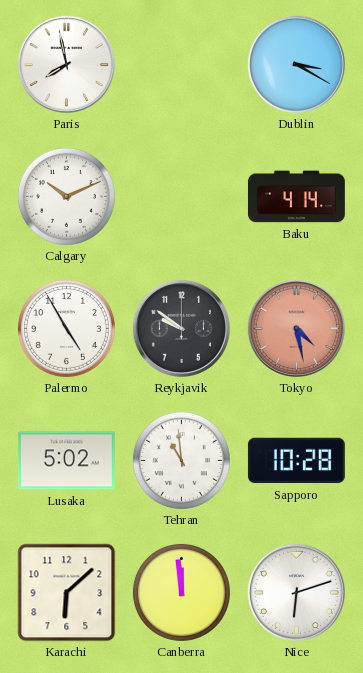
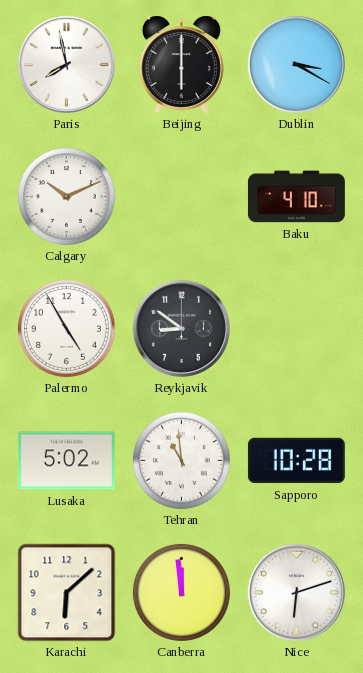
Beijing: none -> 6:00 (181, 64)
Baku: 4:14 -> 4:10 (296, 197)
Reykjavik: 9:51 -> 8:51 (181, 328)
Tokyo: 4:28 -> none (296, 328)
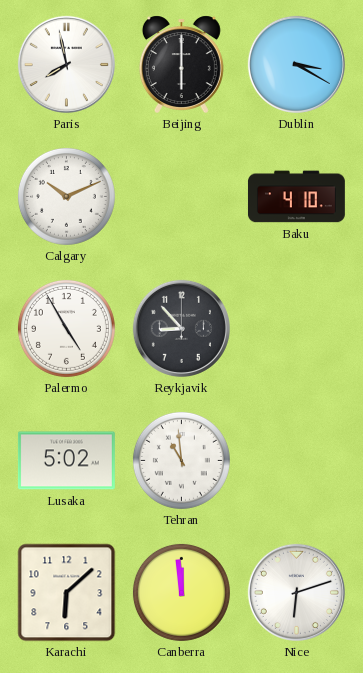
Reykjavik: 8:51 -> 8:53 (181, 328)
Sapporo: 10:28 -> none (296, 461)
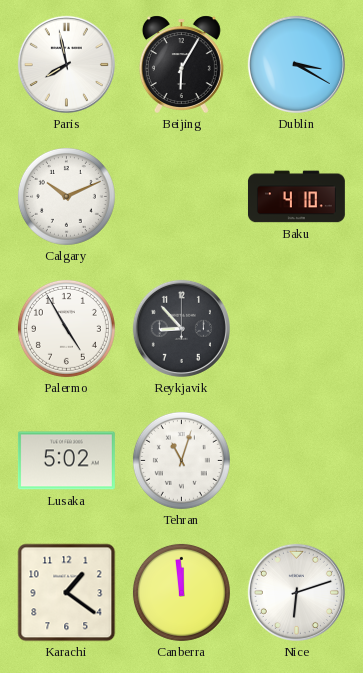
Beijing: 6:00 -> 6:05 (181, 64)
Tehran: 10:59 -> 11:03 (181, 460)
Karachi: 6:08 -> 1:21 (67, 593)
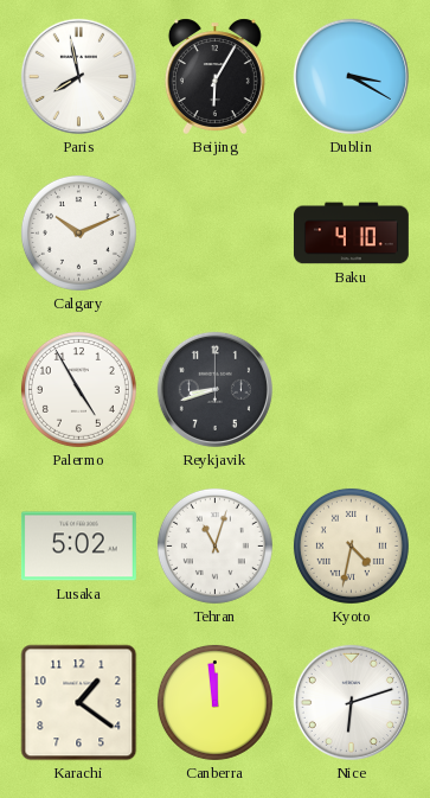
Reykjavik: 8:53 -> 8:42 (214, 389)
Kyoto: none -> 4:32 (351, 545)
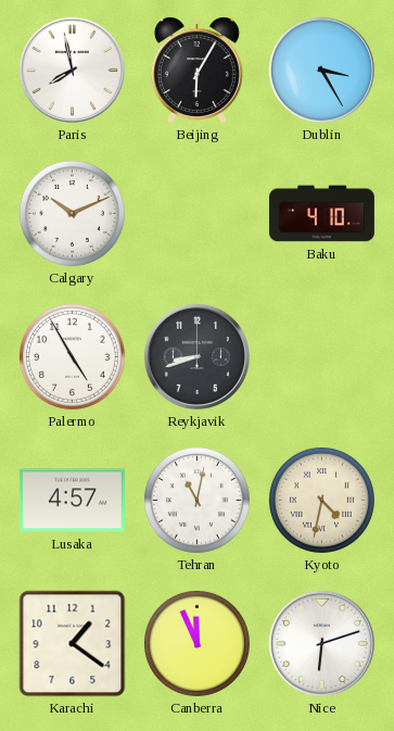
Dublin: 3:20 -> 3:25 (321, 70)
Lusaka: 5:02 -> 4:57 (72, 501)
Tehran: 11:03 -> 11:02 (196, 500)
Canberra: 11:59 -> 11:56 (196, 643)
